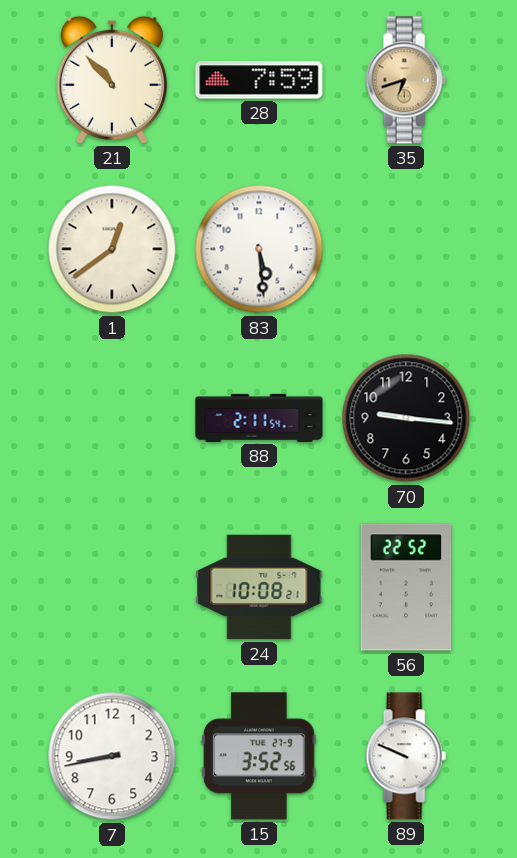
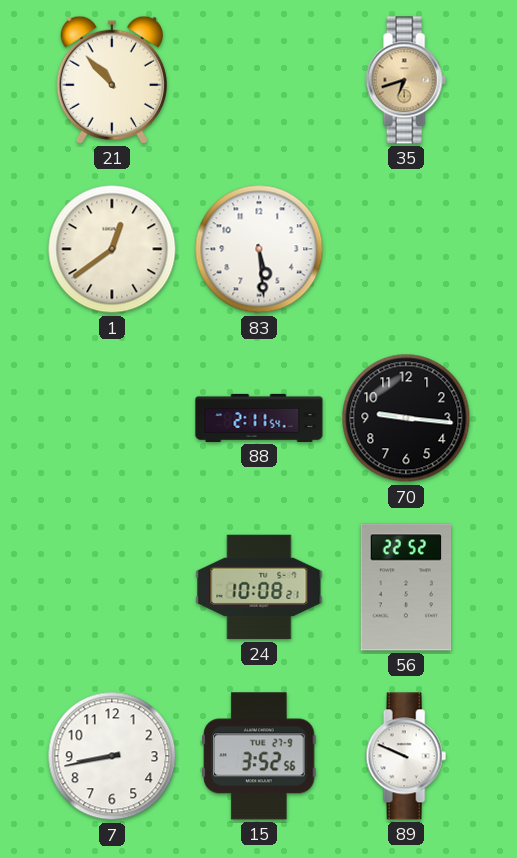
28: 7:59 -> none (259, 80)
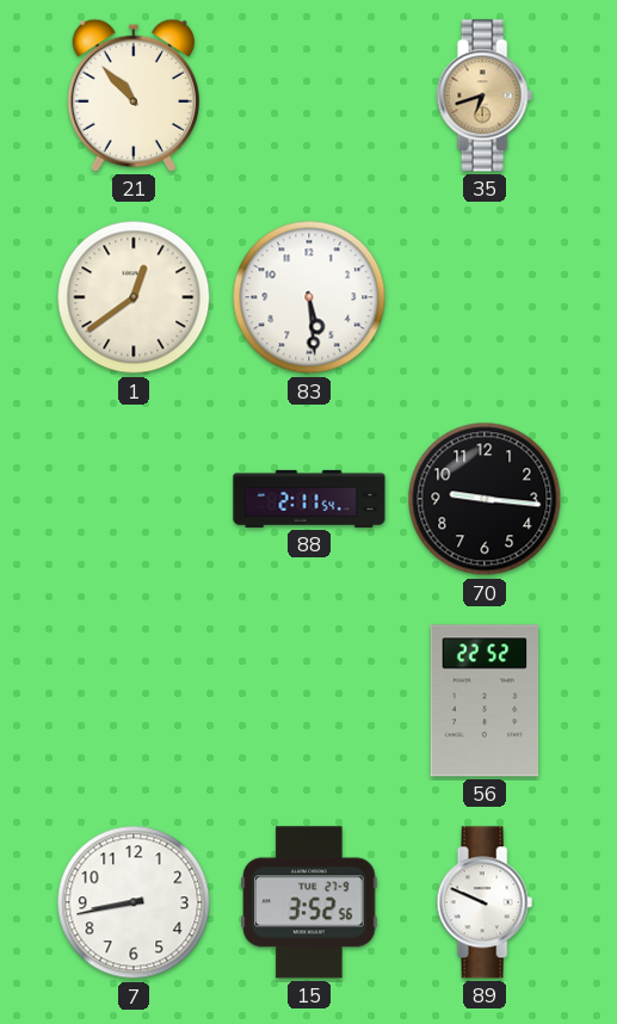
24: 10:08 -> none (259, 587)
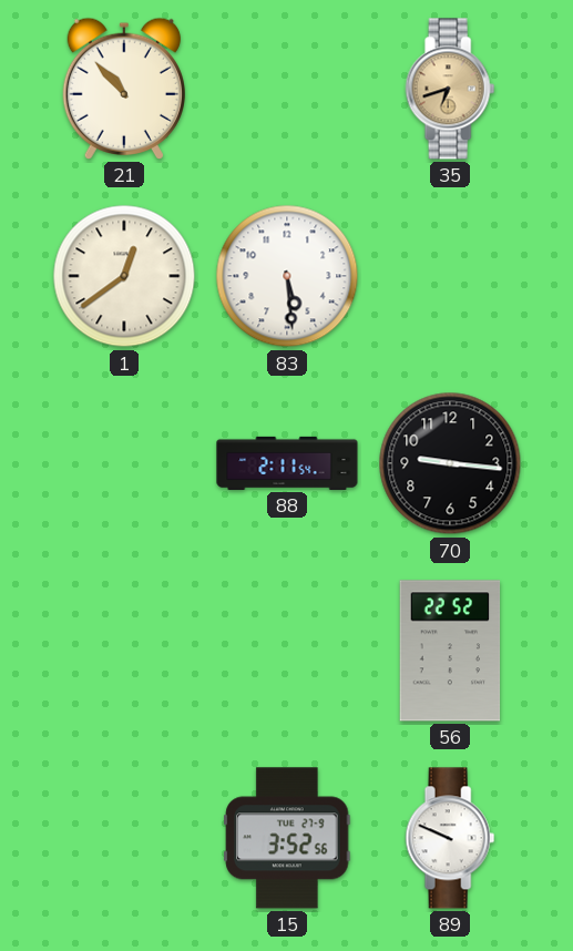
7: 8:43 -> none (134, 902)
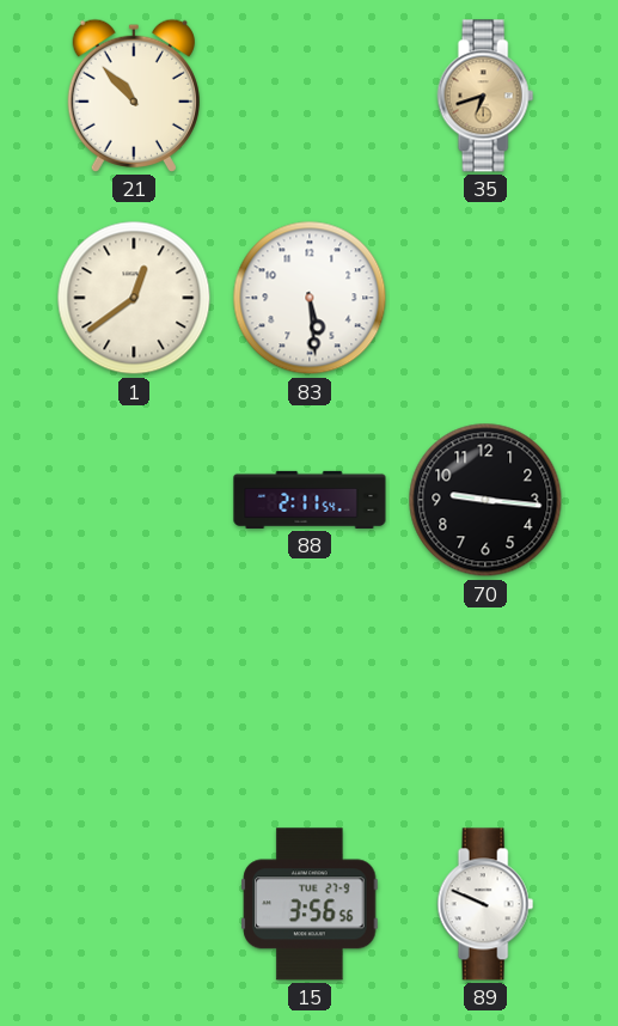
56: 22:52 -> none (450, 651)
15: 3:52 -> 3:56 (310, 904)
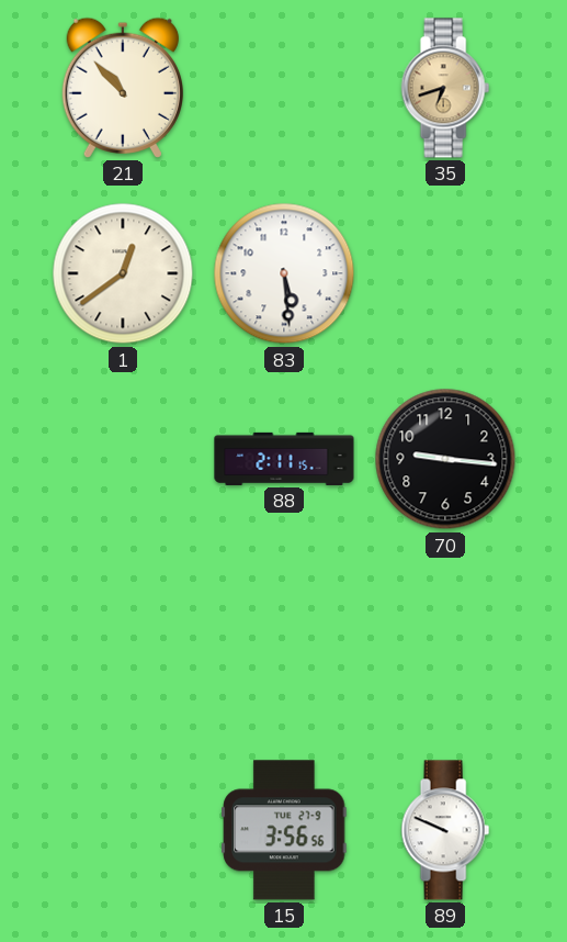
88: 2:11:54 -> 2:11:15 (284, 459)
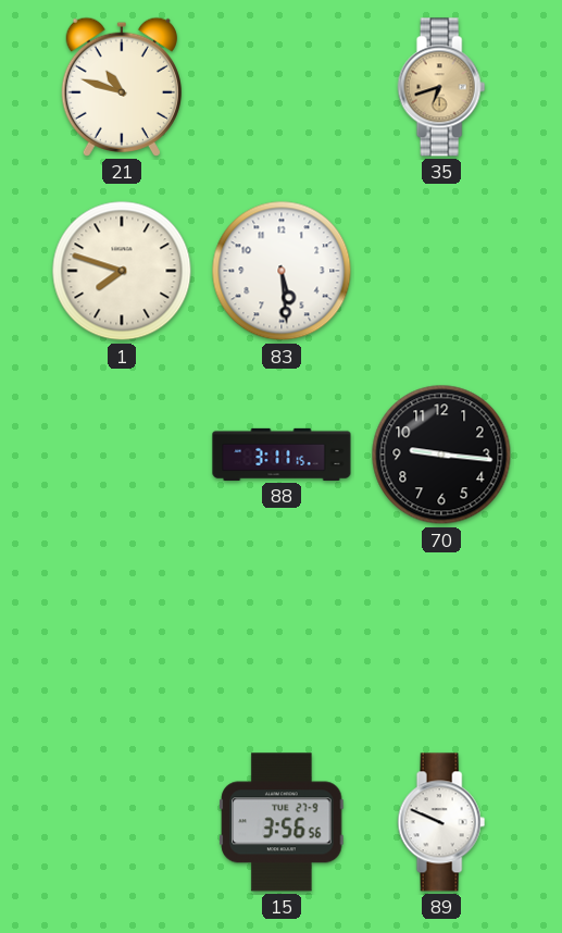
21: 10:53 -> 10:48 (122, 87)
1: 12:39 -> 7:48 (122, 271)
88: 2:11 -> 3:11 (282, 455)
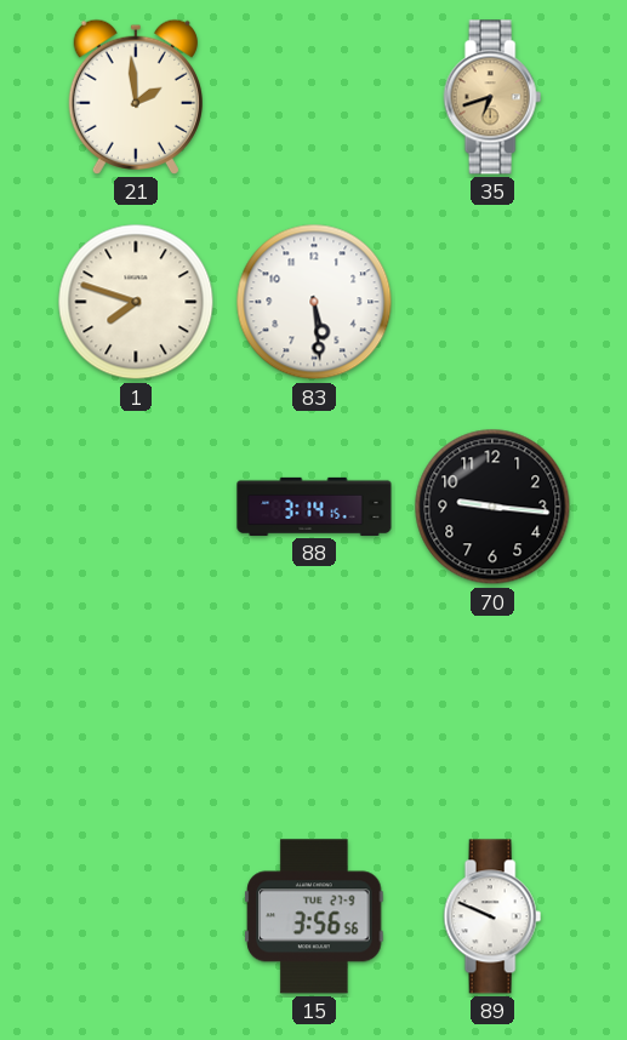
21: 10:48 -> 1:59 (136, 97)
88: 3:11 -> 3:14 (314, 507)
